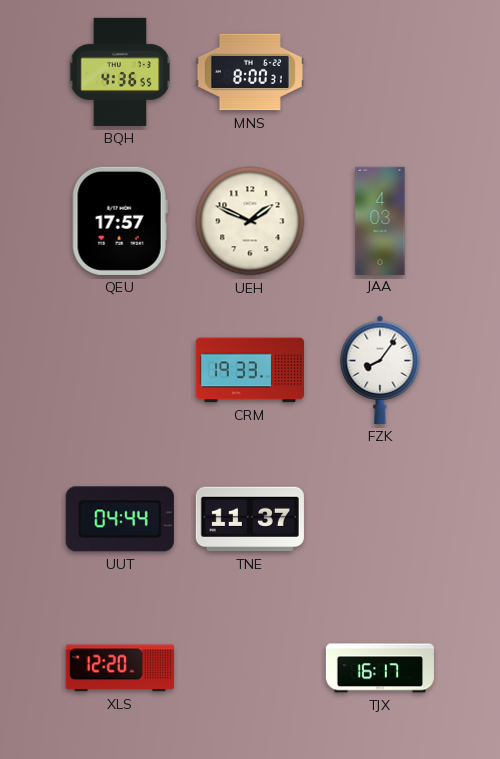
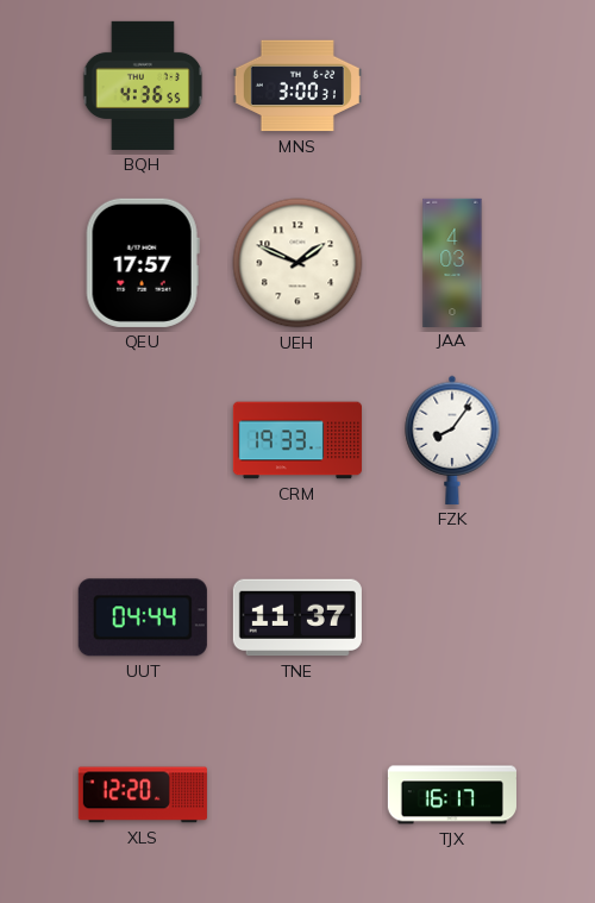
MNS: 8:00 -> 3:00 (297, 86)
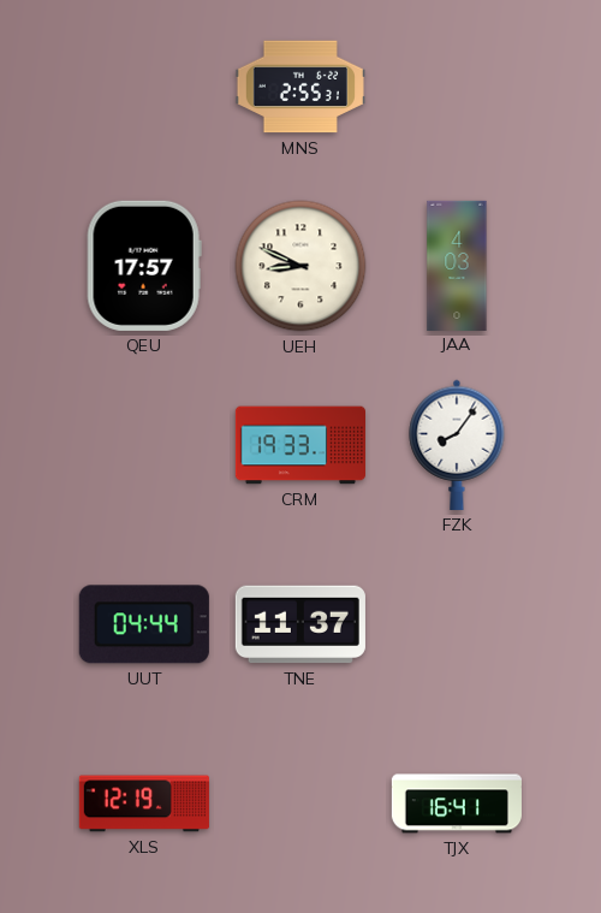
BQH: 4:36 -> none (143, 86)
MNS: 3:00 -> 2:55 (300, 87)
UEH: 1:49 -> 8:49 (300, 266)
XLS: 12:20 -> 12:19 (144, 804)
TJX: 16:17 -> 16:41 (457, 804)
